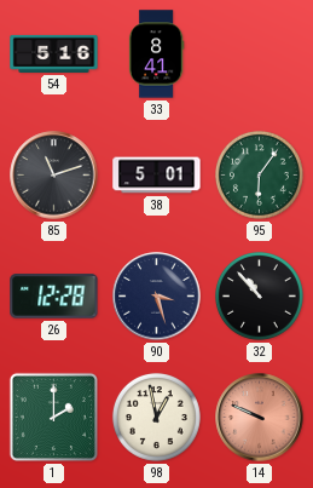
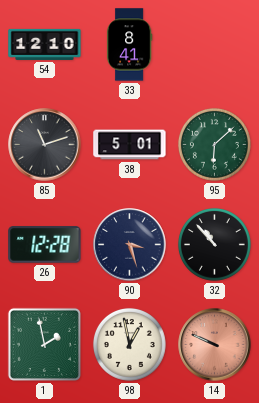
54: 5:16 -> 12:10 (45, 44)
95: 6:06 -> 6:08 (214, 144)
1: 2:00 -> 1:58 (44, 344)
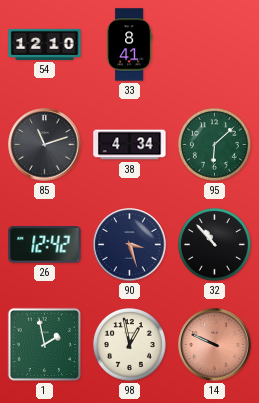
38: 5:01 -> 4:34 (130, 145)
26: 12:28 -> 12:42 (45, 245)
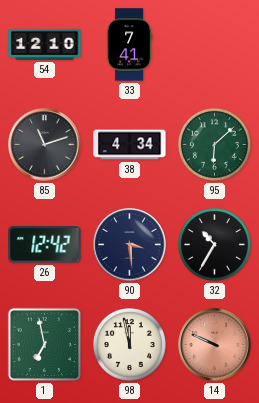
33: 8:41 -> 7:41 (129, 45)
90: 3:27 -> 3:29 (130, 245)
32: 10:53 -> 10:35 (214, 244)
1: 1:58 -> 6:58 (44, 344)
98: 12:58 -> 11:58 (129, 344)
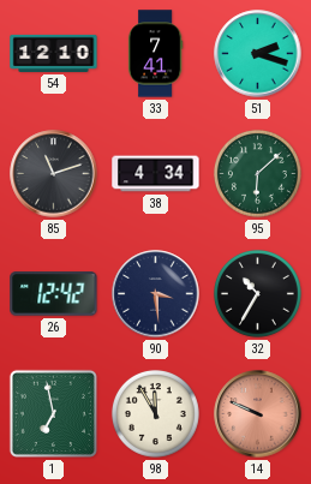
51: none -> 2:18 (258, 54)
98: 11:58 -> 11:55 (155, 413)
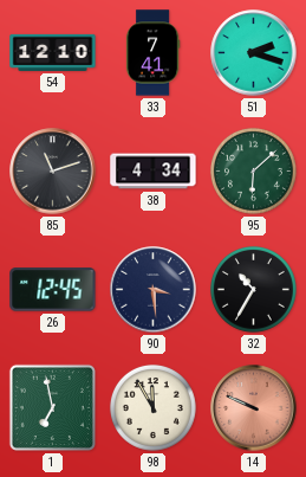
26: 12:42 -> 12:45 (53, 290)
